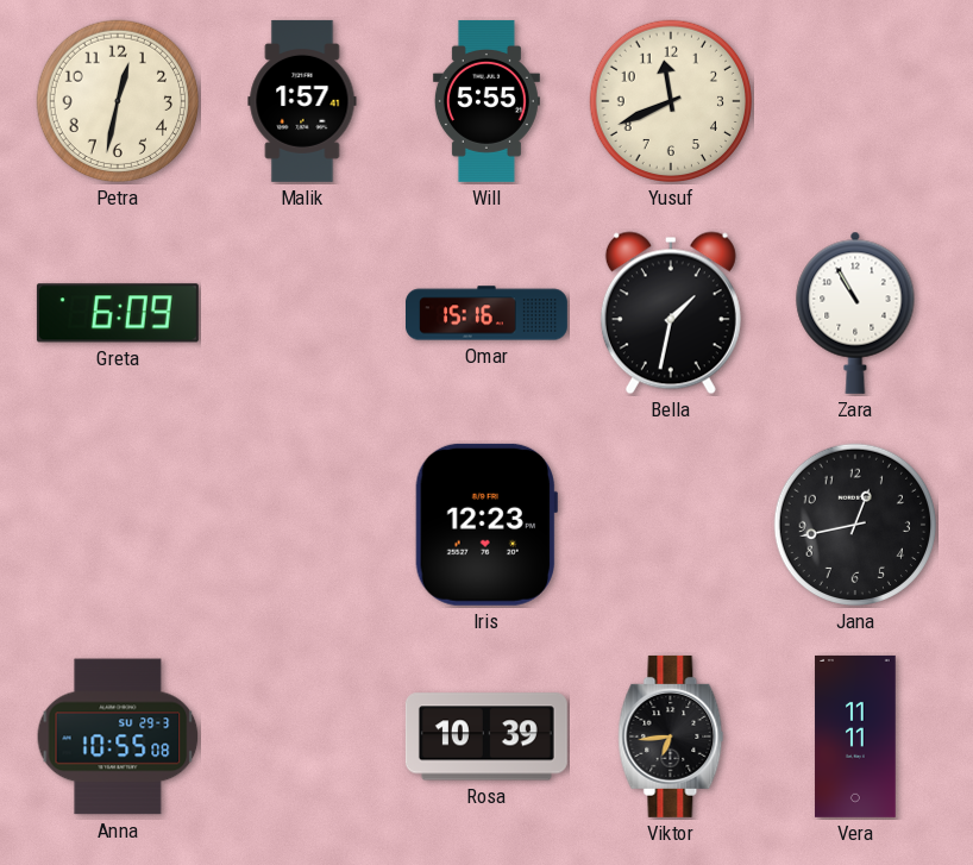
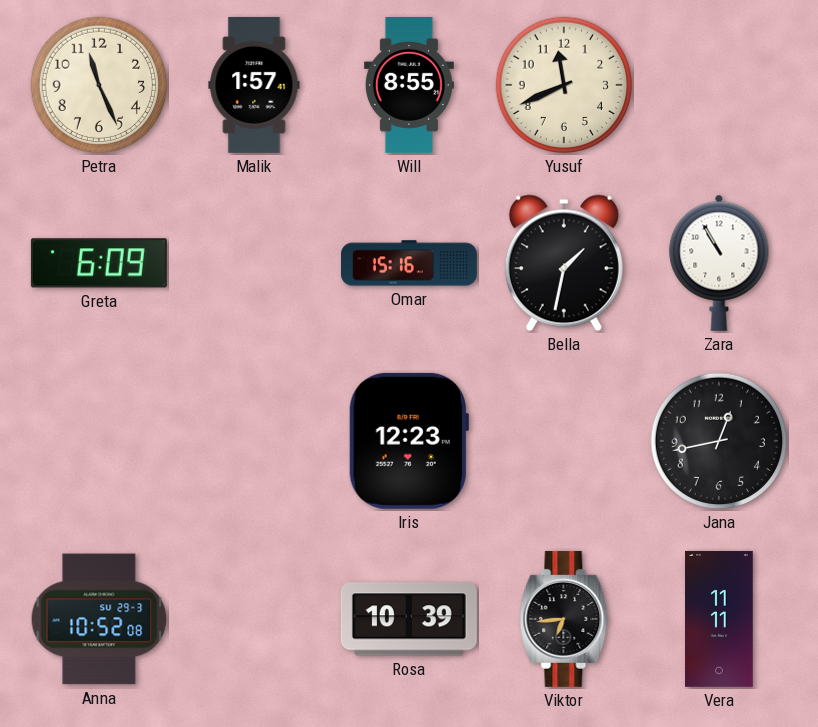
Petra: 12:32 -> 11:26 (99, 85)
Will: 5:55 -> 8:55 (409, 85)
Anna: 10:55 -> 10:52 (99, 619)
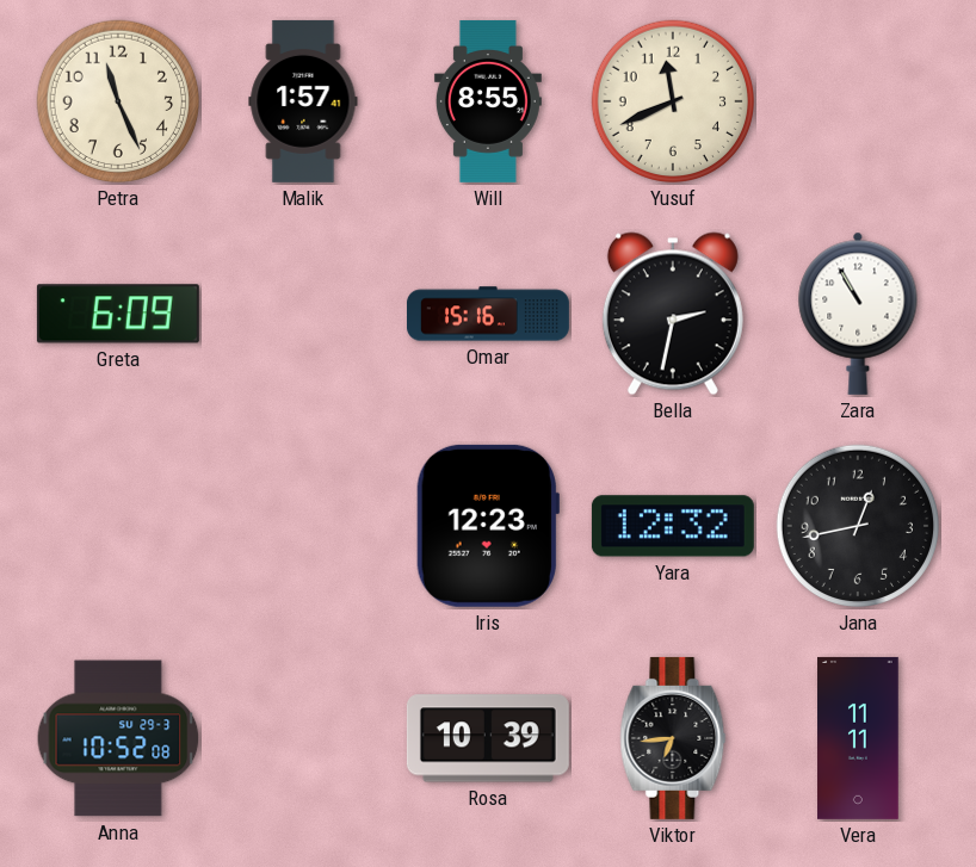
Bella: 1:32 -> 2:32 (673, 314)
Yara: none -> 12:32 (673, 526)
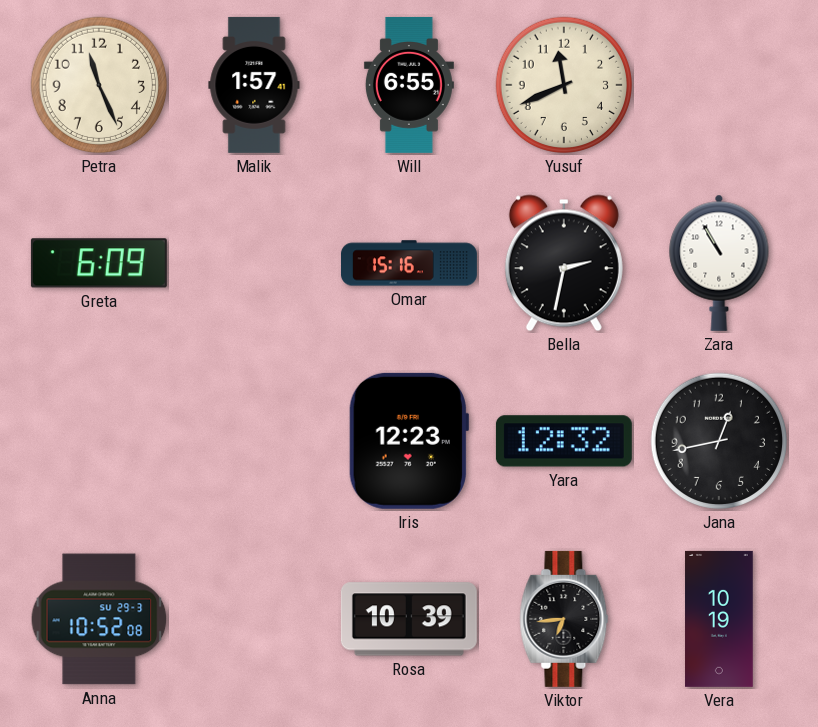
Will: 8:55 -> 6:55 (409, 85)
Vera: 11:11 -> 10:19 (719, 619)
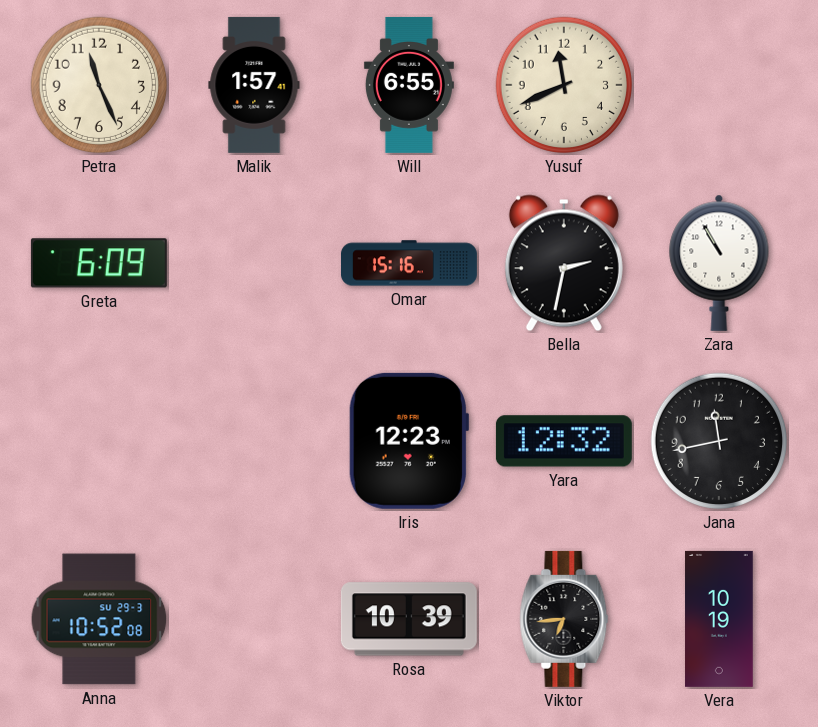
Jana: 12:43 -> 11:43 (719, 441)
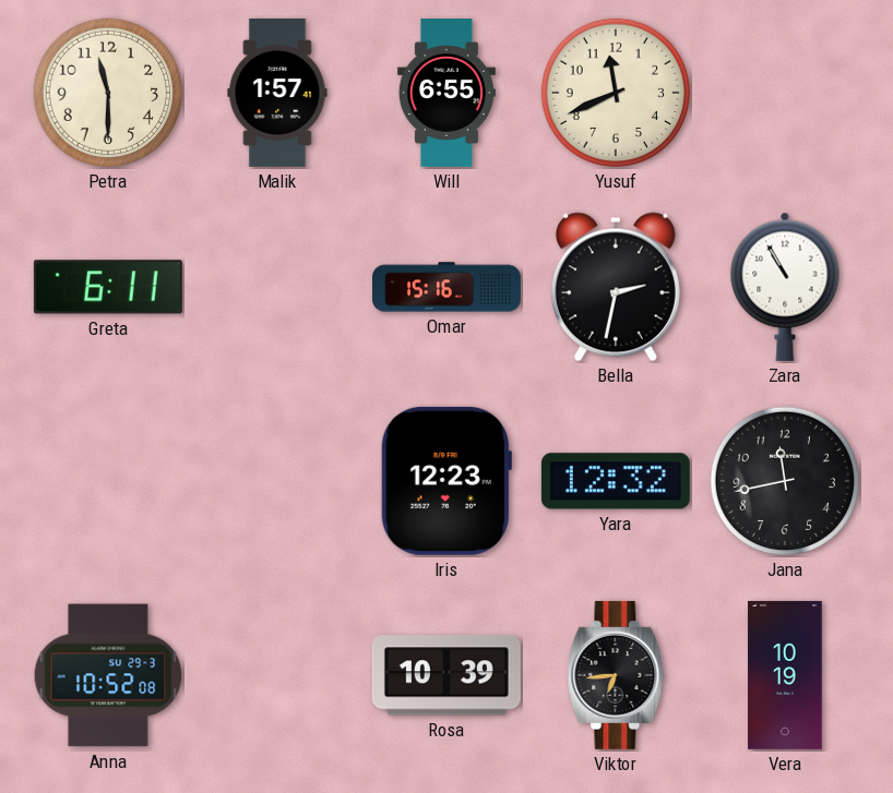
Petra: 11:26 -> 11:30 (108, 93)
Greta: 6:09 -> 6:11 (108, 287)
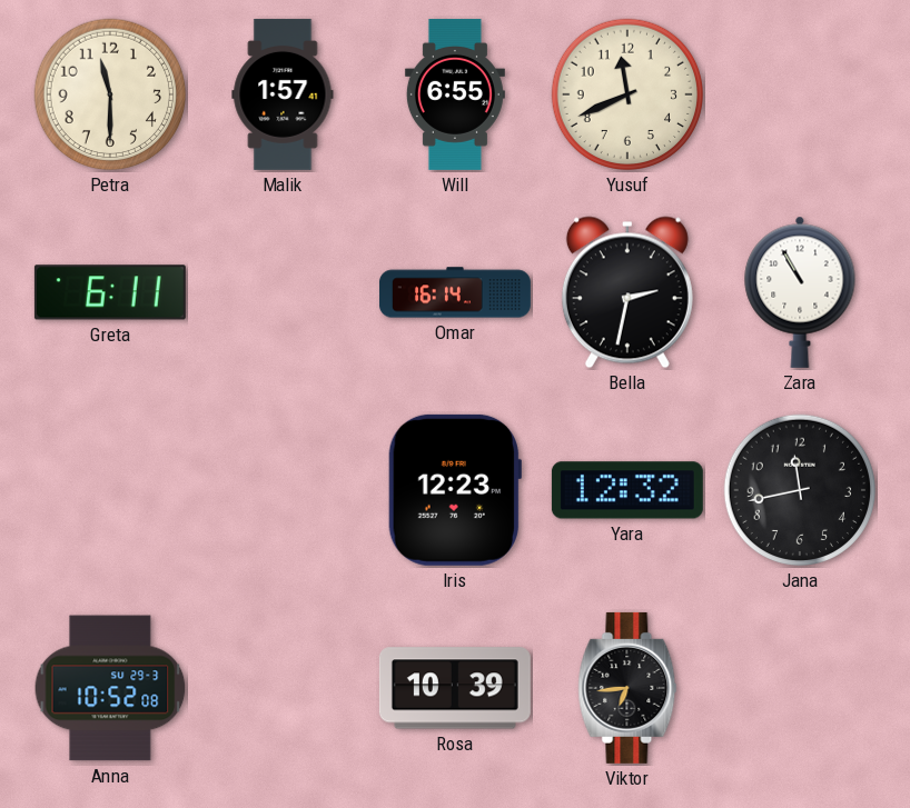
Omar: 15:16 -> 16:14 (455, 292)
Vera: 10:19 -> none (785, 675)
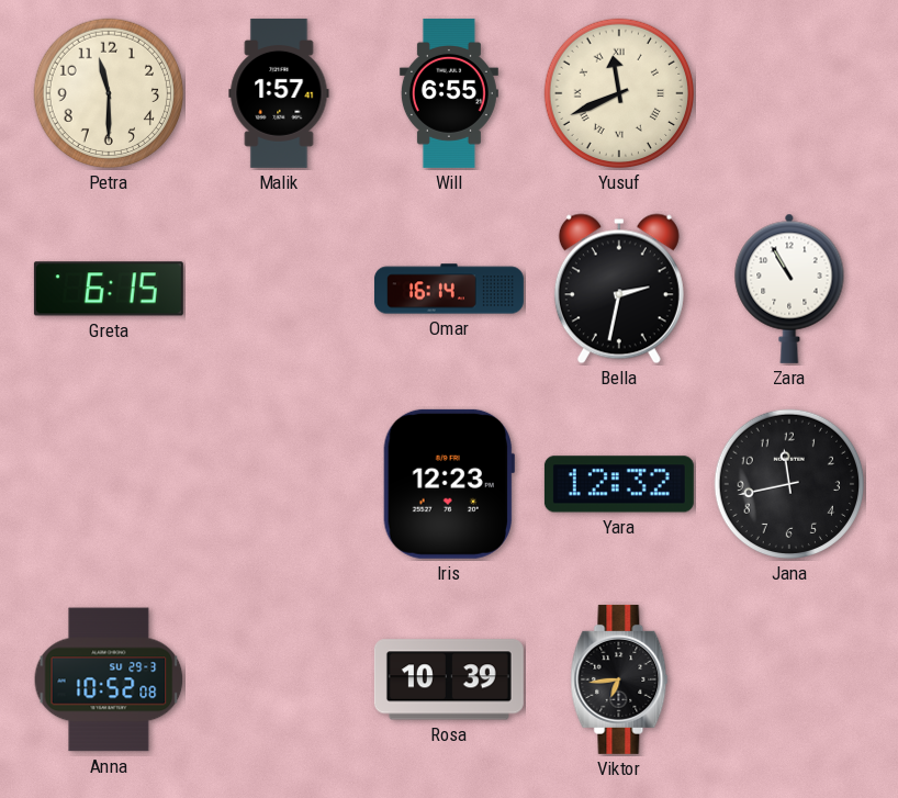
Yusuf numerals: Arabic -> Roman (619, 93)
Greta: 6:11 -> 6:15 (109, 289)
